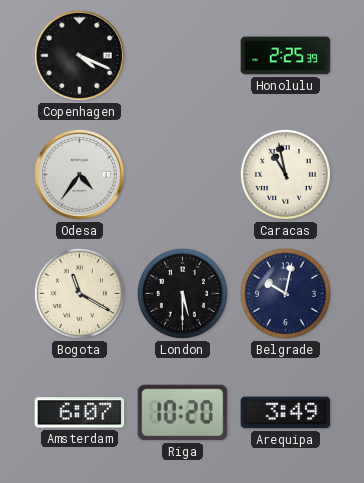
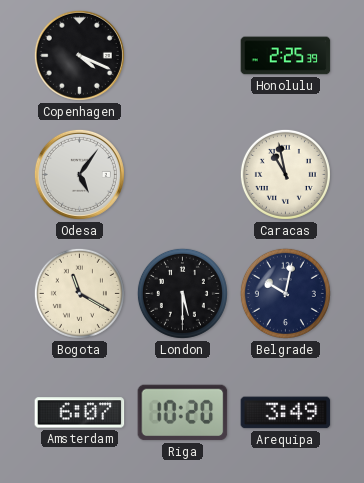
Odesa: 4:36 -> 5:06 (79, 174)
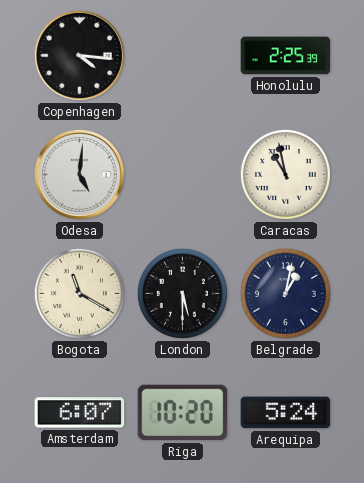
Copenhagen: 4:19 -> 4:16 (79, 55)
Odesa: 5:06 -> 5:01 (79, 174)
Belgrade: 10:02 -> 1:02 (285, 293)
Arequipa: 3:49 -> 5:24 (286, 413)
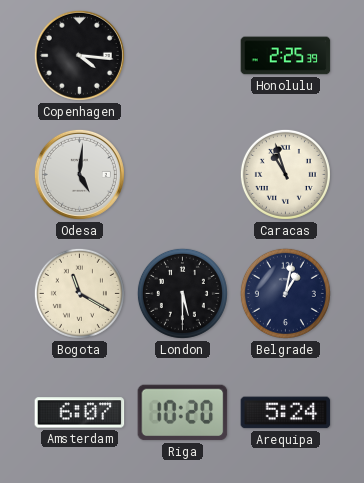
Caracas: 10:58 -> 10:57 (285, 174)
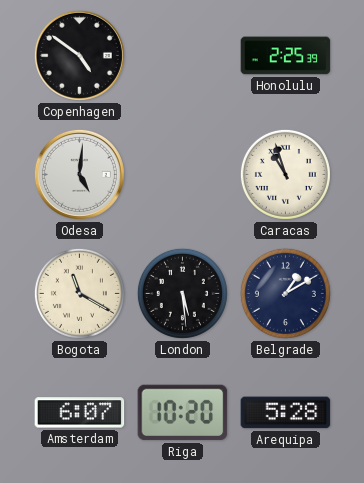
Copenhagen: 4:16 -> 4:51 (79, 55)
London: 5:30 -> 5:29 (182, 293)
Belgrade: 1:02 -> 1:10 (285, 293)
Arequipa: 5:24 -> 5:28 (286, 413)
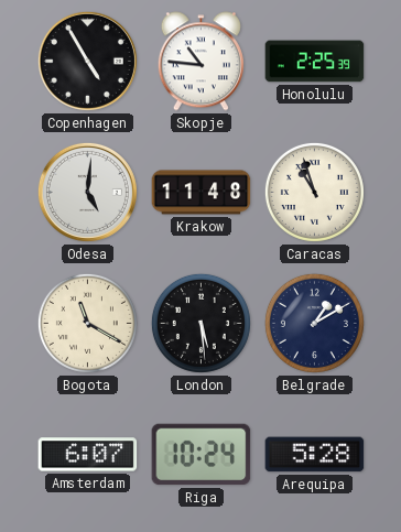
Copenhagen: 4:51 -> 4:55 (87, 61)
Skopje: none -> 10:46 (201, 62)
Krakow: none -> 11:48 (202, 193)
Riga: 10:20 -> 10:24 (202, 455)
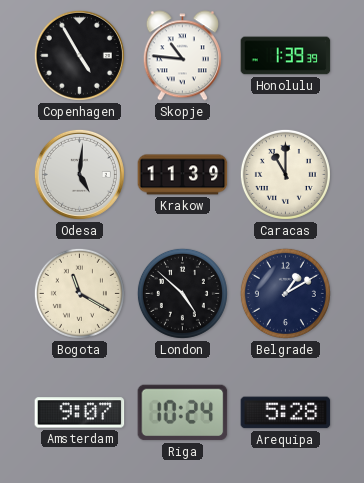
Honolulu: 2:25 -> 1:39 (286, 56)
Krakow: 11:48 -> 11:39 (183, 175)
Caracas: 10:57 -> 11:00 (285, 174)
London: 5:29 -> 4:52 (182, 293)
Amsterdam: 6:07 -> 9:07 (80, 413)
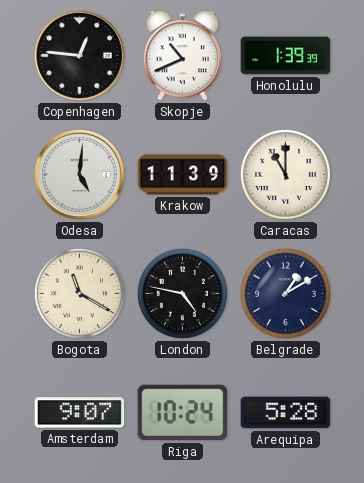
Copenhagen: 4:55 -> 12:46 (79, 55)
Skopje: 10:46 -> 10:41 (182, 56)
London: 4:52 -> 4:47 (182, 293)
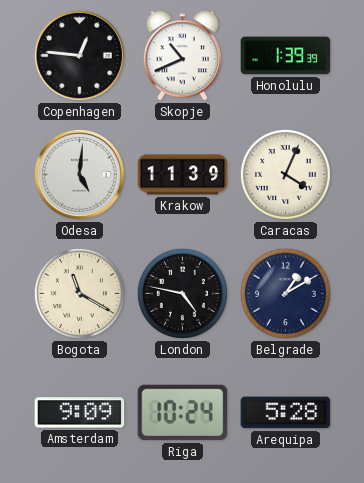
Caracas: 11:00 -> 4:04 (285, 174)
Amsterdam: 9:07 -> 9:09 (80, 413)
